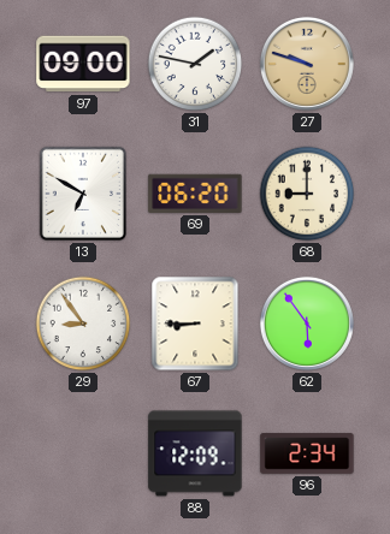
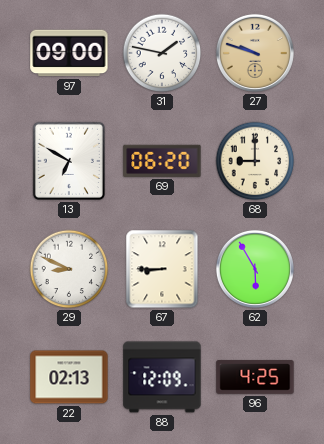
29: 8:54 -> 8:49 (69, 269)
62: 5:54 -> 5:55 (255, 269)
22: none -> 02:13 (69, 377)
96: 2:34 -> 4:25 (255, 377)
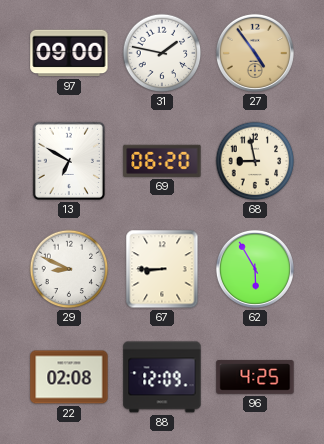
27: 9:48 -> 4:54 (255, 53)
68: 9:00 -> 8:58 (255, 161)
22: 02:13 -> 02:08 (69, 377)
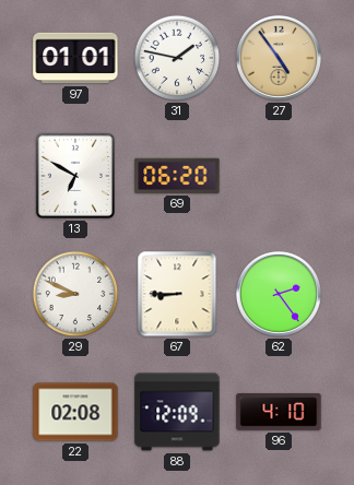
97: 09:00 -> 01:01 (75, 58)
68: 8:58 -> none (255, 161)
62: 5:55 -> 2:24 (279, 294)
96: 4:25 -> 4:10 (279, 412)
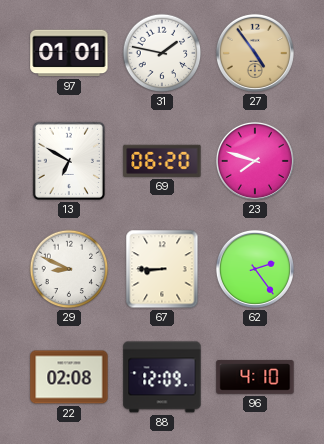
23: none -> 7:48 (255, 161)
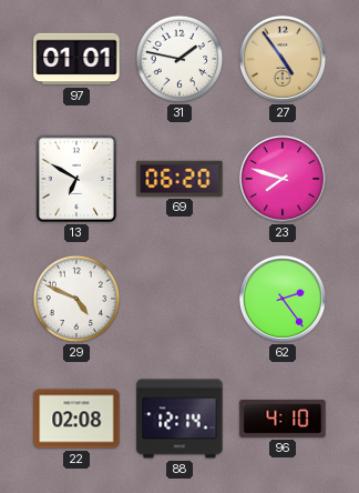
29: 8:49 -> 4:49 (76, 299)
67: 8:45 -> none (162, 269)
88: 12:09 -> 12:14 (179, 419)
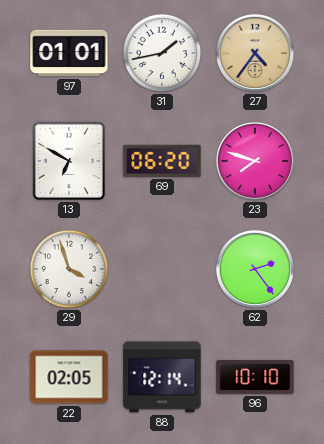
31: 1:47 -> 1:43 (162, 53)
27: 4:54 -> 4:36 (255, 53)
29: 4:49 -> 3:57 (69, 269)
22: 02:08 -> 02:05 (69, 377)
96: 4:10 -> 10:10 (255, 377)
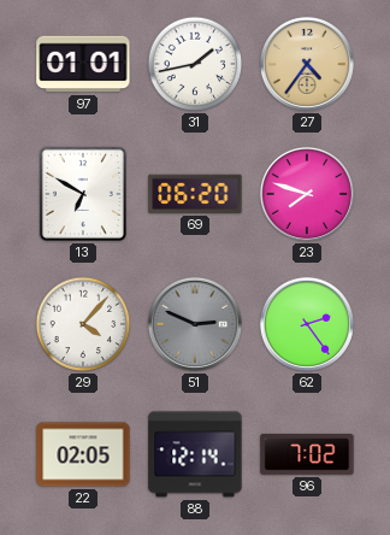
29: 3:57 -> 4:07 (83, 324)
51: none -> 2:49 (195, 324)
96: 10:10 -> 7:02 (307, 454)
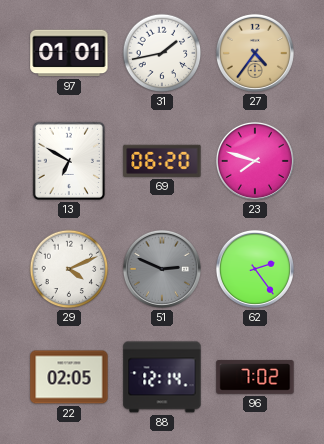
29: 4:07 -> 4:11 (69, 269)
